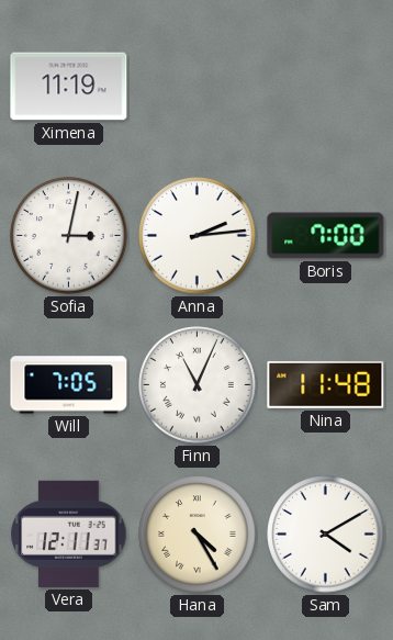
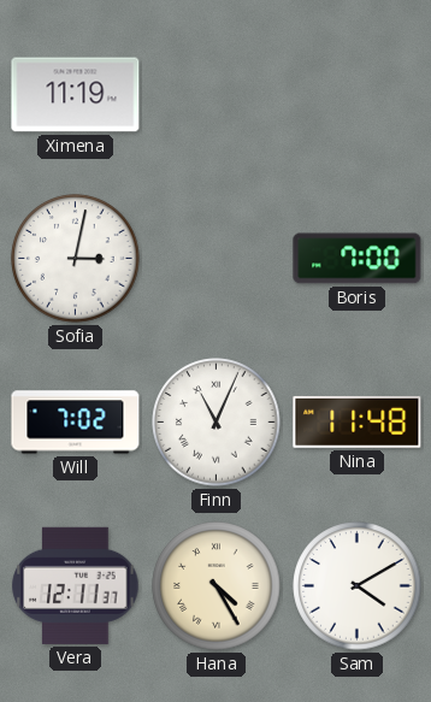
Anna: 2:14 -> none (198, 236)
Will: 7:05 -> 7:02 (76, 423)
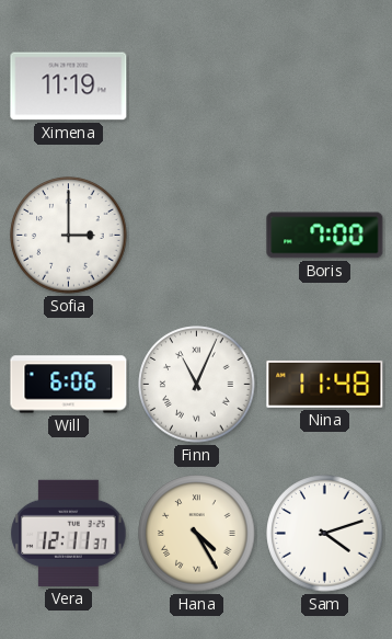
Sofia: 3:02 -> 3:00 (69, 236)
Will: 7:02 -> 6:06 (69, 385)
Sam: 4:10 -> 4:12 (325, 534)
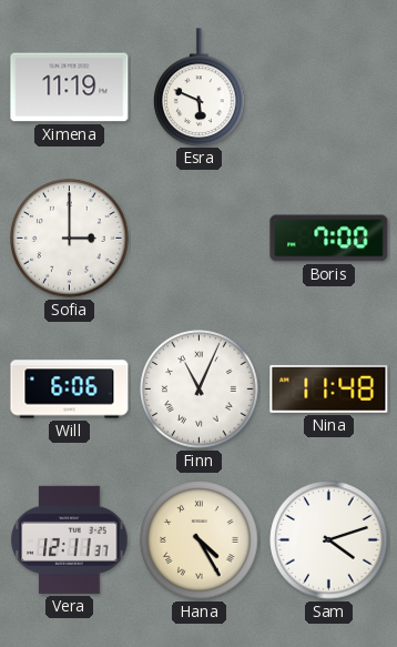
Esra: none -> 5:49 (200, 87)
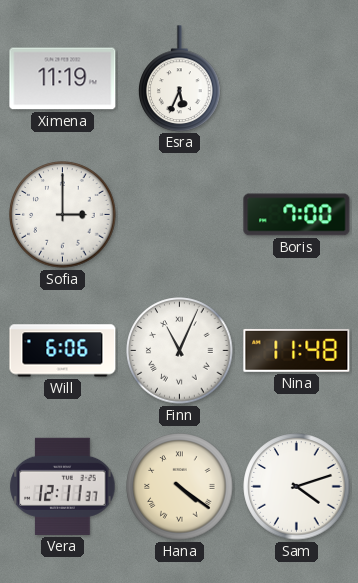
Esra: 5:49 -> 5:34 (180, 78)
Hana: 4:25 -> 4:21 (180, 487)
